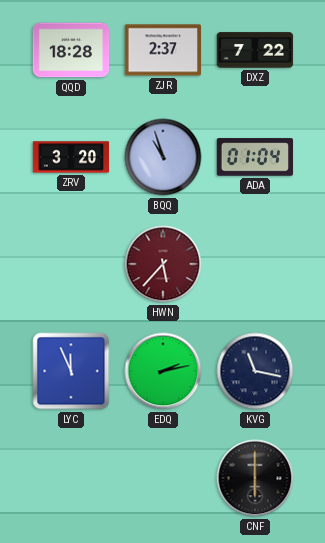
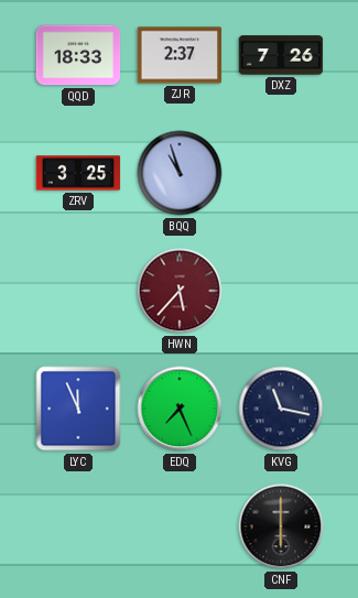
QQD: 18:28 -> 18:33 (78, 55)
DXZ: 7:22 -> 7:26 (281, 55)
ZRV: 3:20 -> 3:25 (78, 173)
ADA: 01:04 -> none (255, 157)
EDQ: 2:13 -> 7:26 (180, 409)
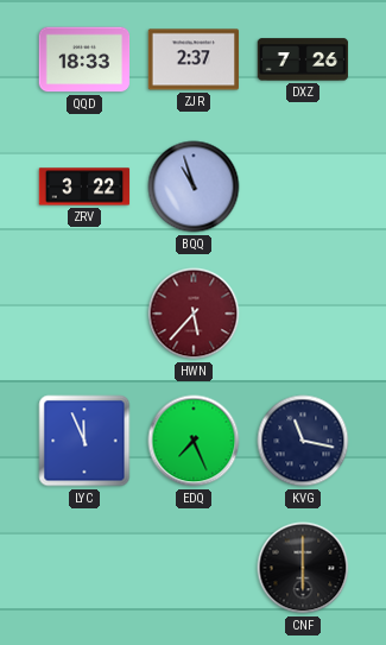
ZRV: 3:25 -> 3:22 (84, 186)
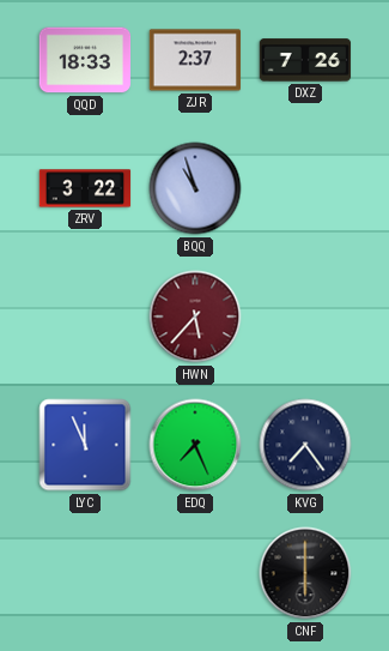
KVG: 11:17 -> 7:24 (305, 445)
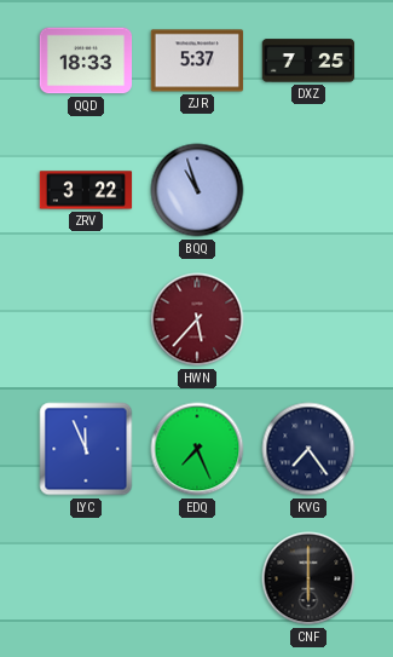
ZJR: 2:37 -> 5:37 (197, 60)
DXZ: 7:26 -> 7:25 (308, 60)
